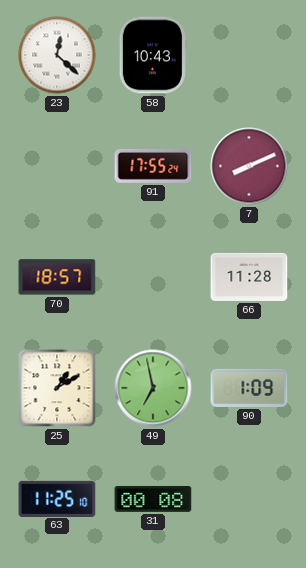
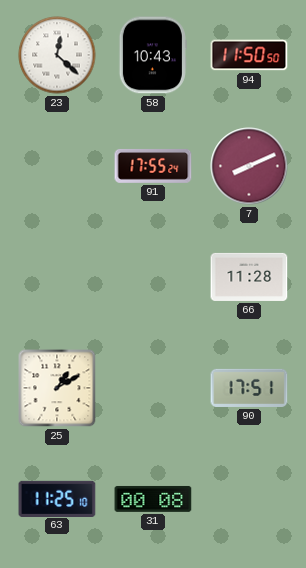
94: none -> 11:50 (249, 55)
70: 18:57 -> none (57, 277)
49: 6:58 -> none (153, 388)
90: 1:09 -> 17:51 (249, 388)
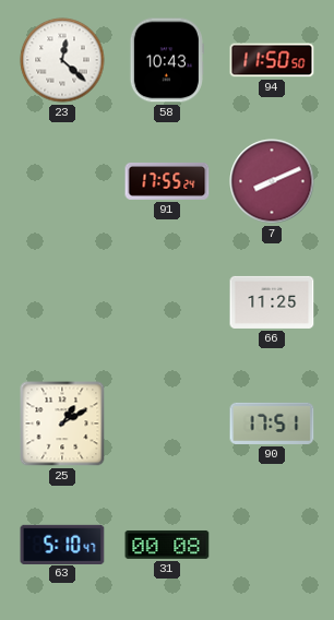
66: 11:28 -> 11:25 (272, 302)
63: 11:25 -> 5:10 (62, 544)
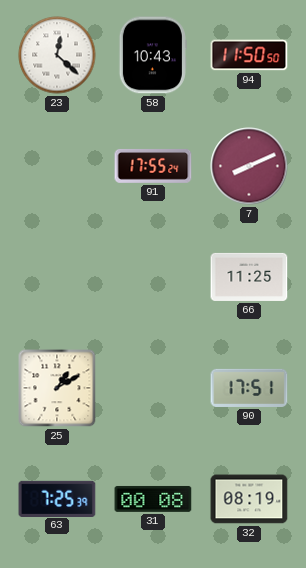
63: 5:10 -> 7:25 (57, 498)
32: none -> 08:19 (249, 499)
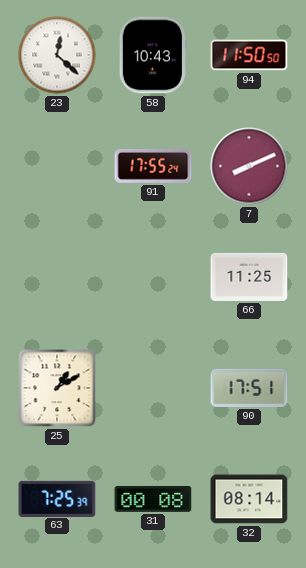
32: 08:19 -> 08:14 (249, 499)
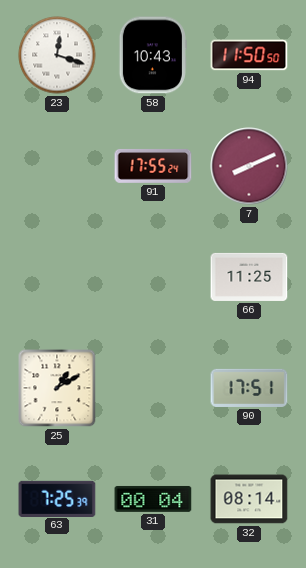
23: 12:22 -> 12:18 (57, 55)
31: 00:08 -> 00:04 (153, 499)
